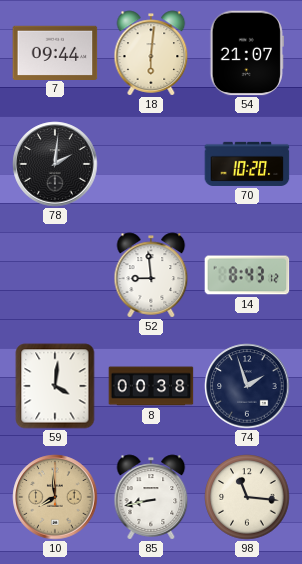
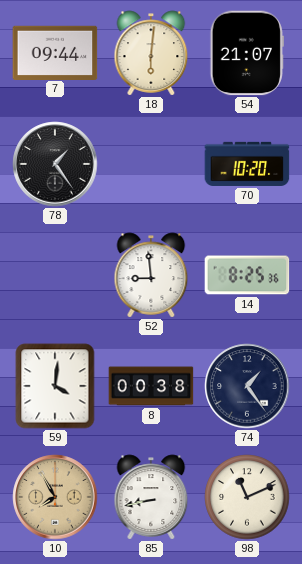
78: 2:01 -> 1:24 (55, 164)
14: 8:43 -> 8:25 (247, 275)
74: 1:57 -> 1:24 (247, 386)
10: 7:59 -> 7:55 (55, 497)
98: 11:16 -> 11:11 (247, 497)
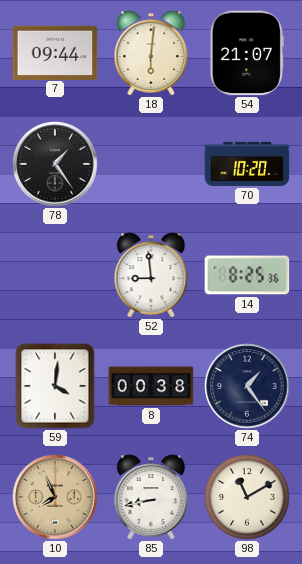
10: 7:55 -> 7:56 (55, 497)
98: 11:11 -> 11:10 (247, 497)
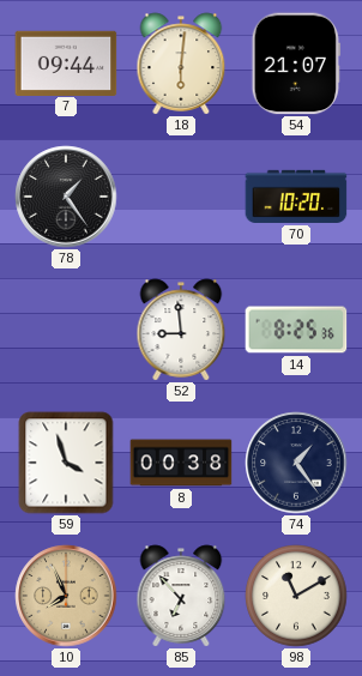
59: 4:01 -> 3:57 (66, 463)
85: 8:43 -> 6:53 (181, 596)
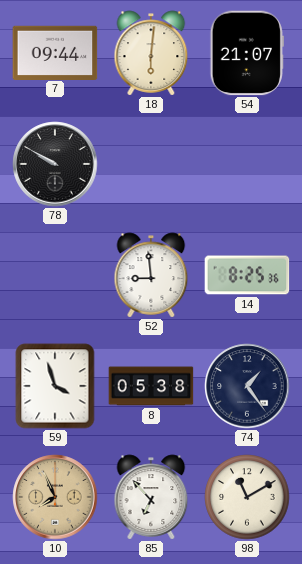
78: 1:24 -> 9:50 (55, 164)
70: 10:20 -> none (296, 197)
8: 00:38 -> 05:38 (151, 386)
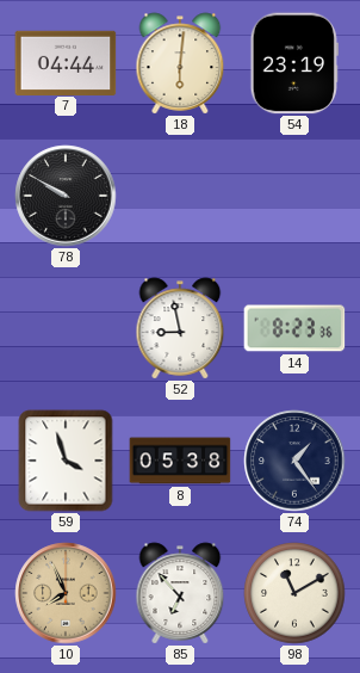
7: 09:44 -> 04:44 (66, 62)
54: 21:07 -> 23:19 (294, 63)
52: 8:59 -> 8:58 (180, 328)
14: 8:25 -> 8:23 (294, 328)
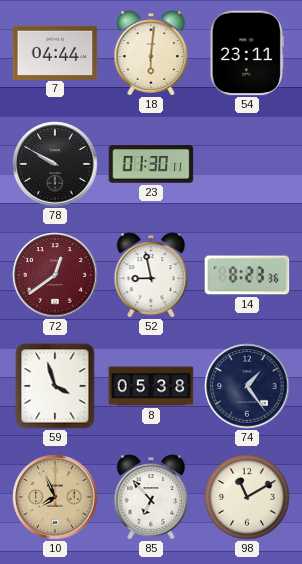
54: 23:19 -> 23:11 (247, 53)
23: none -> 01:30 (151, 164)
72: none -> 12:39 (55, 275)
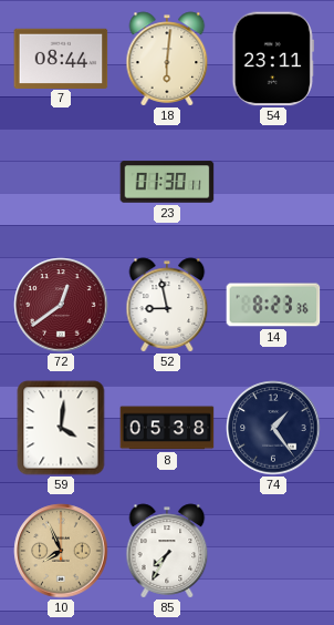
7: 04:44 -> 08:44 (61, 58)
78: 9:50 -> none (55, 164)
59: 3:57 -> 4:01 (61, 428)
85: 6:53 -> 7:35 (167, 551)
98: 11:10 -> none (247, 497)
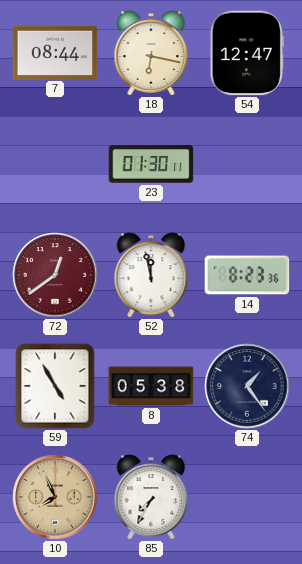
18: 6:01 -> 6:17 (151, 53)
54: 23:11 -> 12:47 (247, 53)
52: 8:58 -> 11:58 (151, 275)
59: 4:01 -> 4:55 (55, 386)
